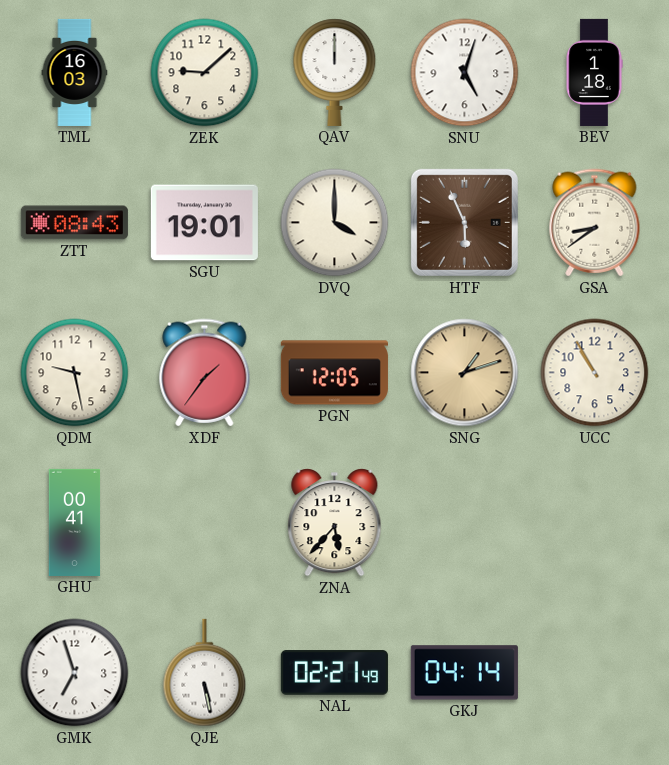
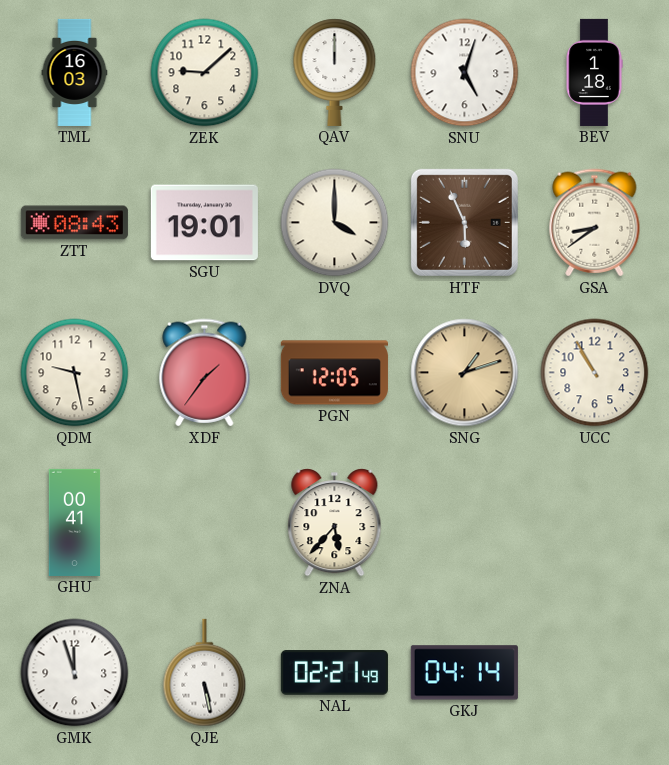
GMK: 6:57 -> 11:57 (75, 673)
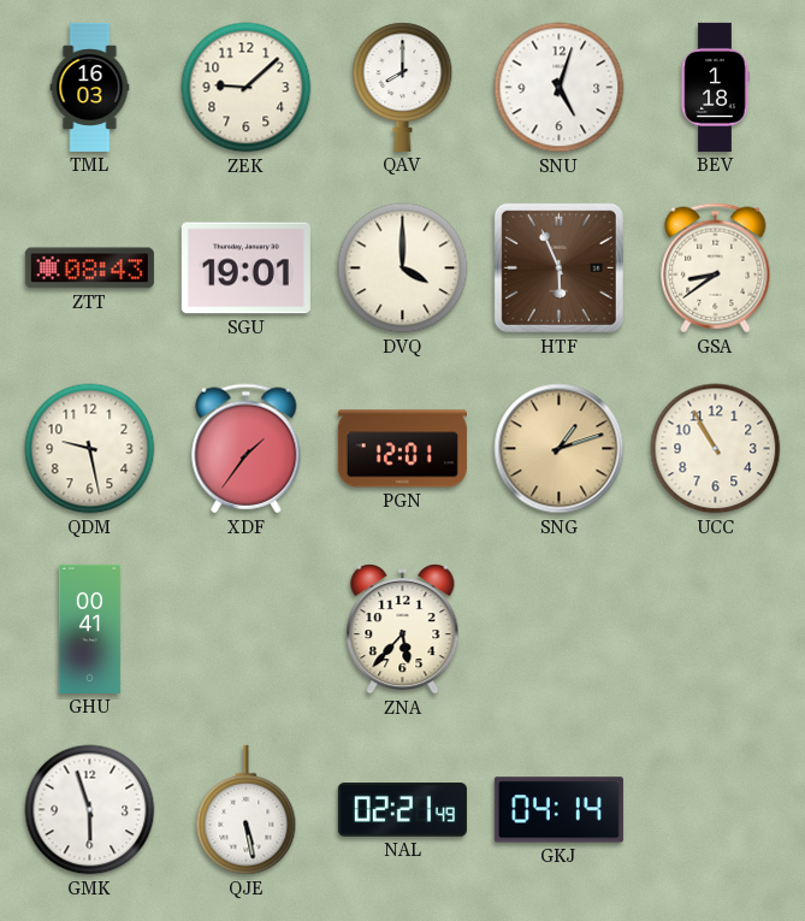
QAV: 12:00 -> 8:00 (403, 87)
PGN: 12:05 -> 12:01 (402, 449)
GMK: 11:57 -> 5:57 (90, 810)
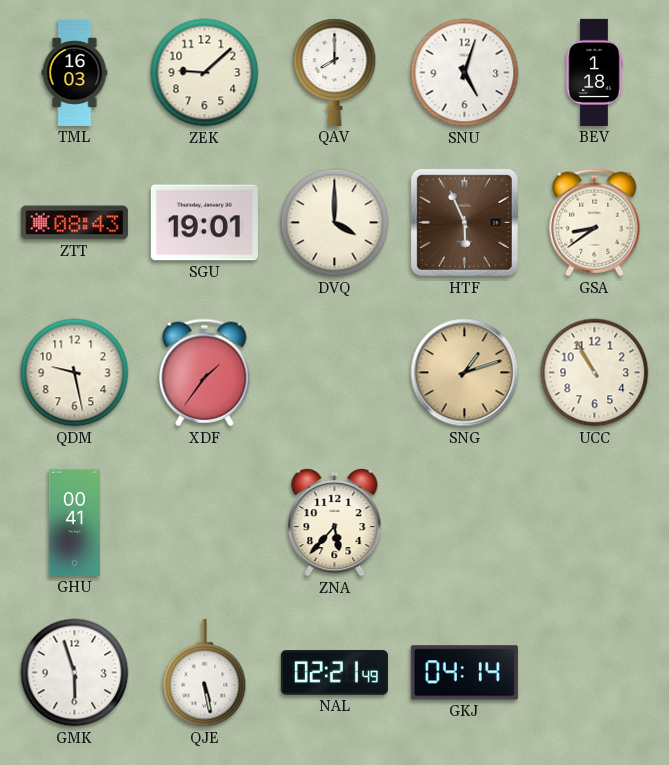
PGN: 12:01 -> none (402, 449)
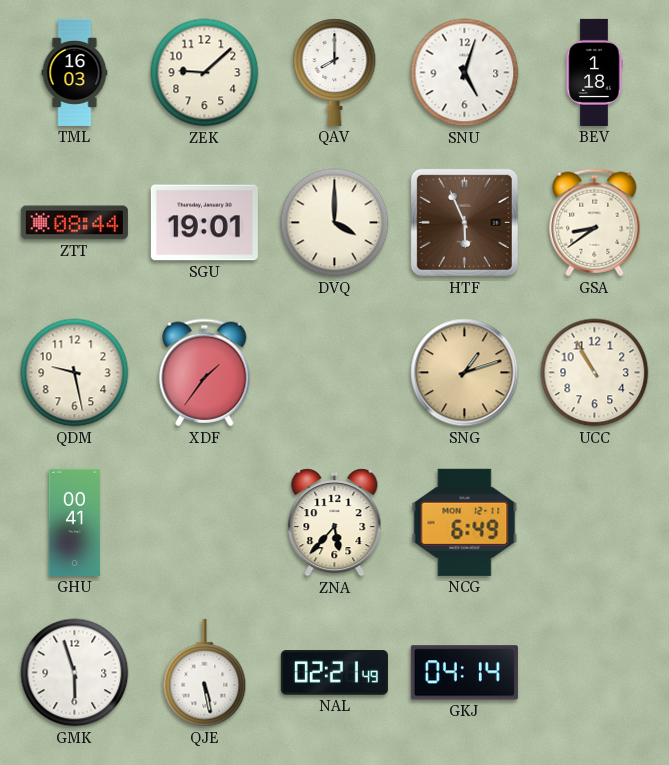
ZTT: 08:43 -> 08:44 (74, 223)
NCG: none -> 6:49 (465, 522)
